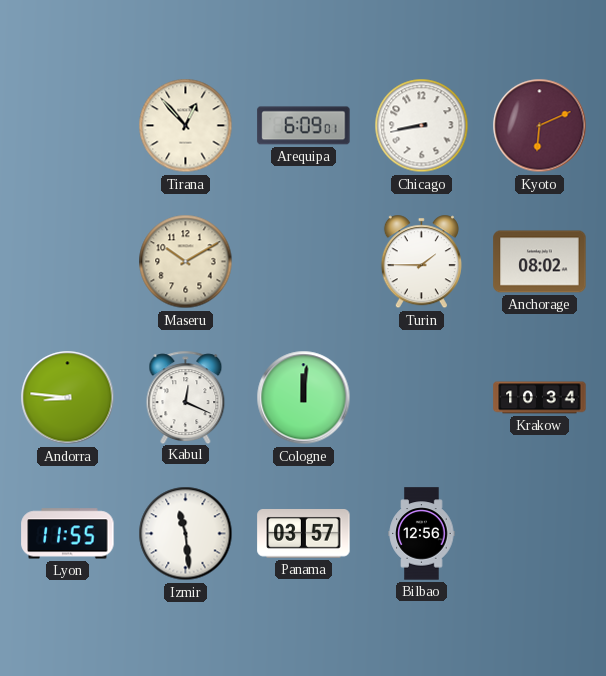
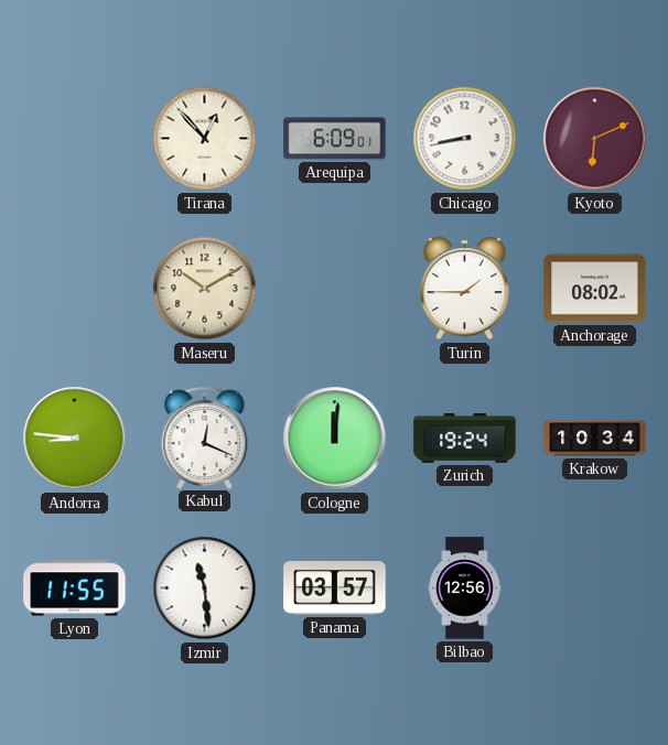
Zurich: none -> 19:24 (465, 438)
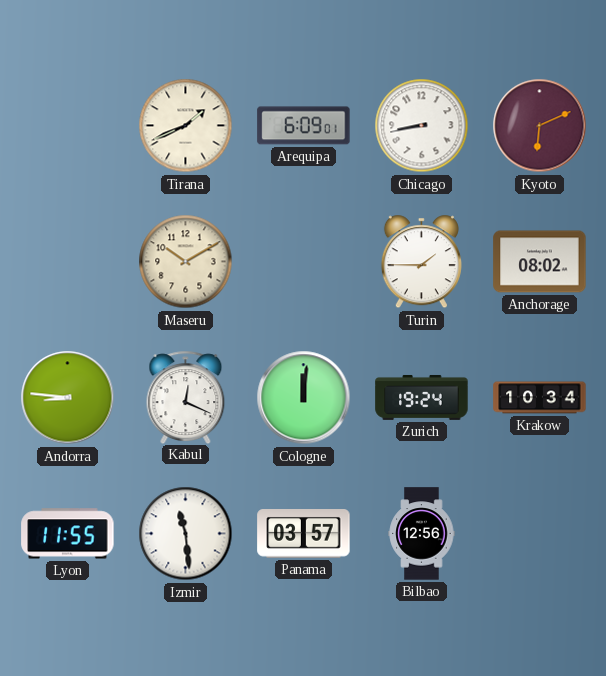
Tirana: 12:53 -> 1:41 (186, 126)
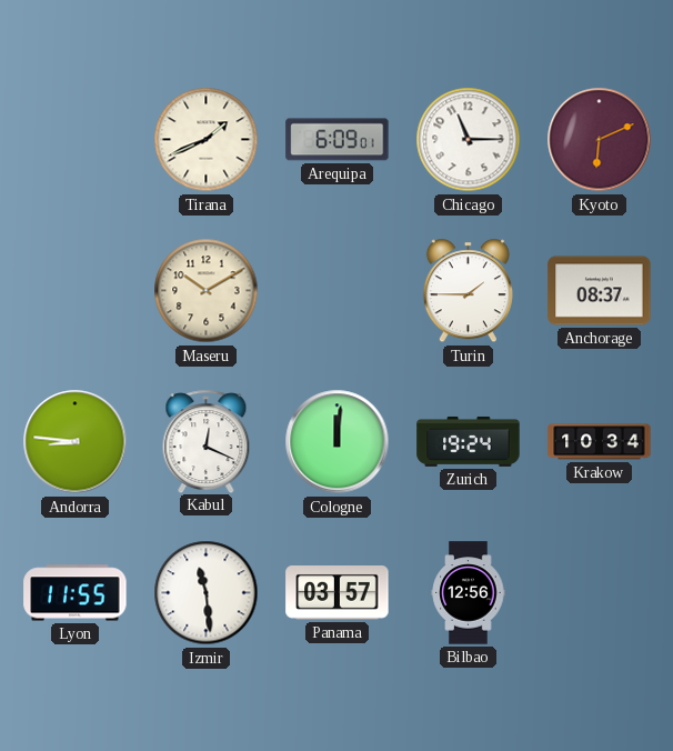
Chicago: 8:43 -> 11:15 (469, 140)
Anchorage: 08:02 -> 08:37 (600, 291)
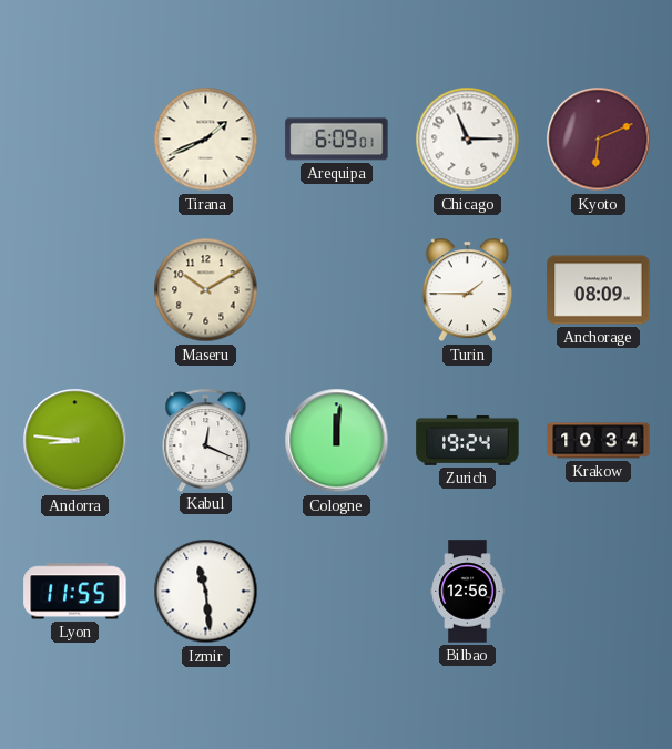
Anchorage: 08:37 -> 08:09 (599, 290)
Panama: 03:57 -> none (338, 593)
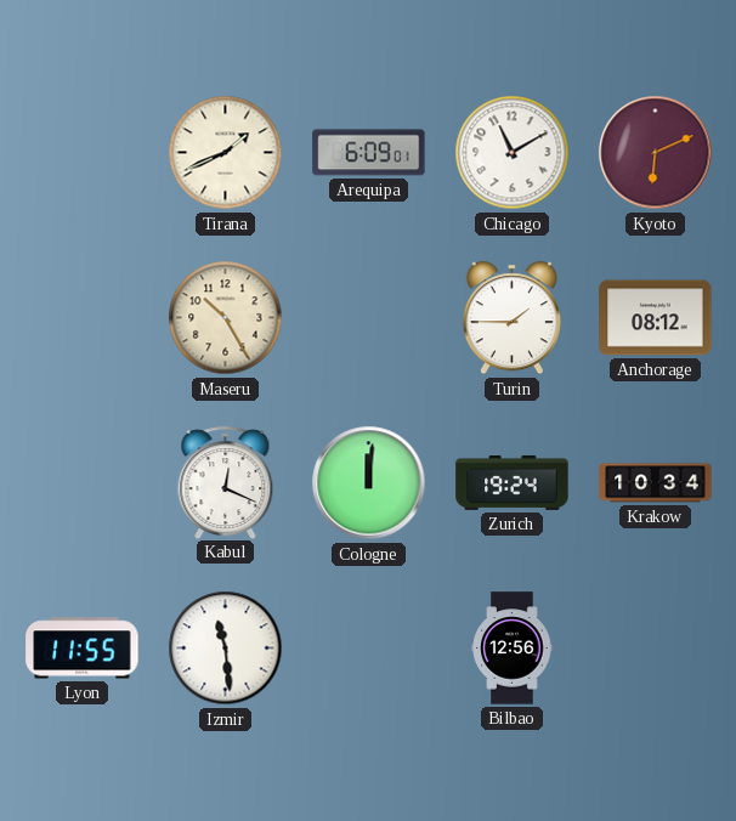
Chicago: 11:15 -> 11:10 (513, 153)
Maseru: 10:10 -> 10:25 (226, 318)
Anchorage: 08:09 -> 08:12 (656, 318)
Andorra: 8:46 -> none (75, 441)
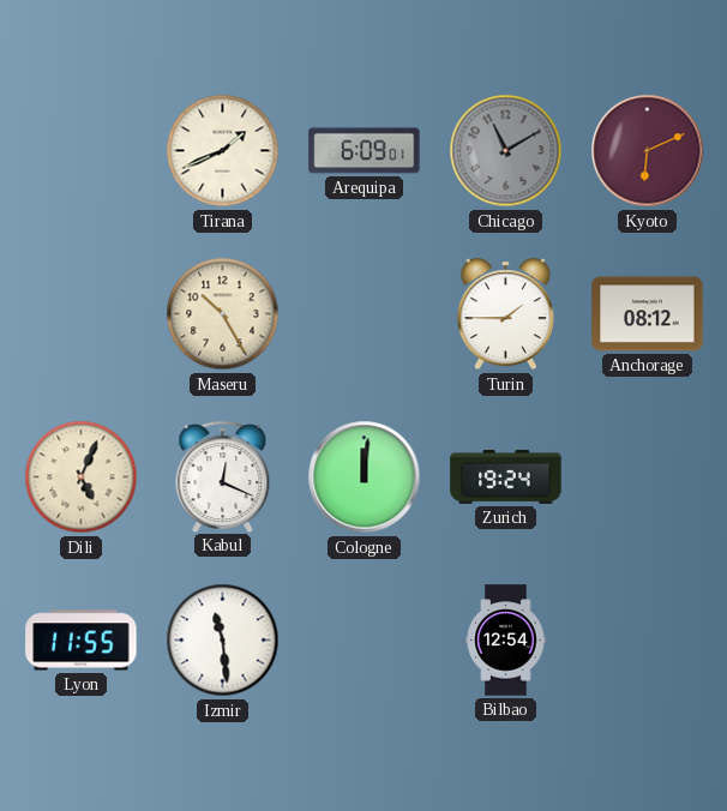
Chicago dial: white -> grey (506, 151)
Dili: none -> 5:04 (82, 477)
Krakow: 10:34 -> none (656, 483)
Bilbao: 12:56 -> 12:54 (506, 641)
